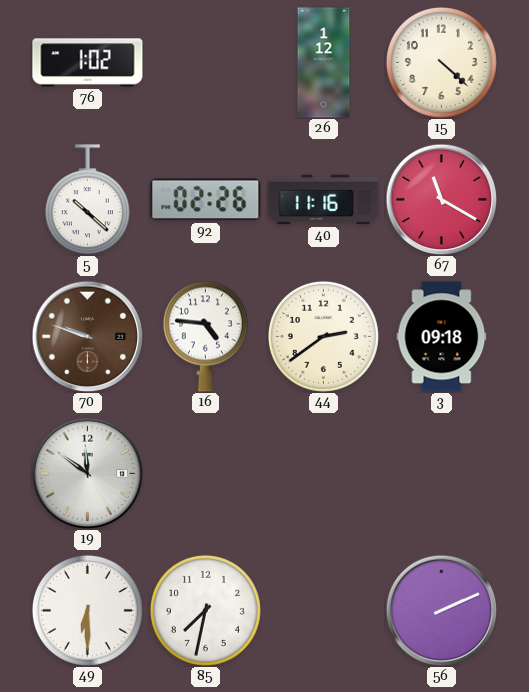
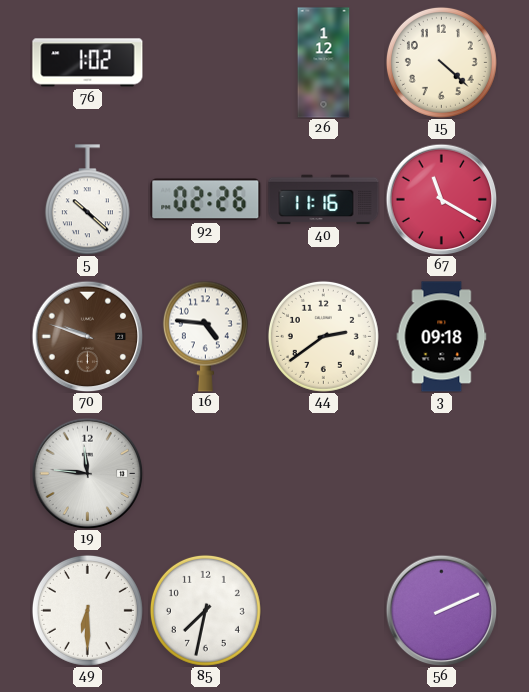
19: 11:51 -> 11:46 (87, 473)
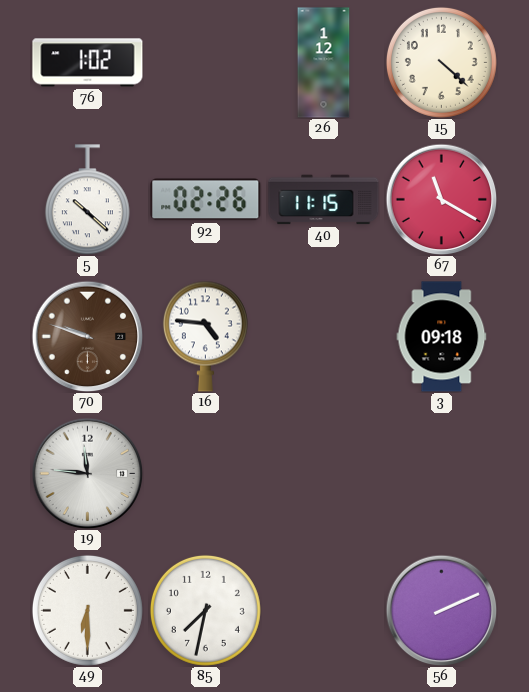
40: 11:16 -> 11:15 (324, 200)
44: 2:39 -> none (323, 336)
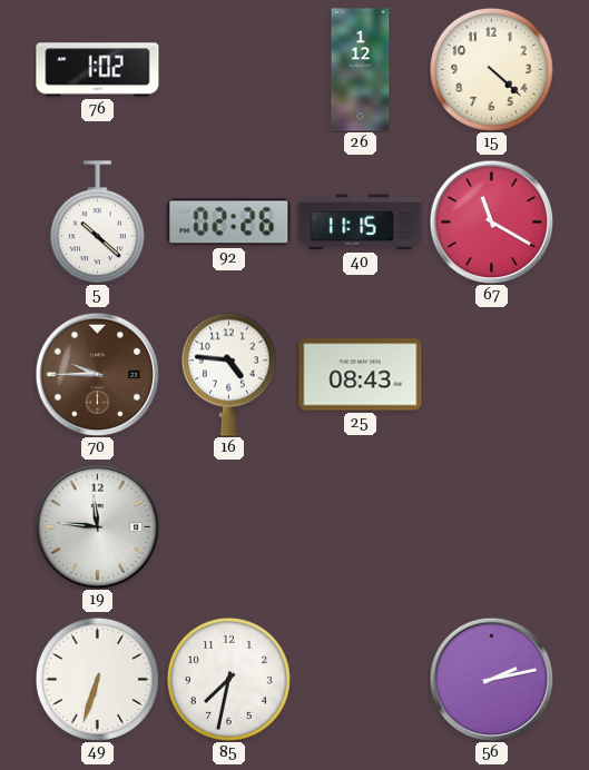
70: 9:48 -> 9:45 (97, 374)
25: none -> 08:43 (361, 375)
3: 09:18 -> none (442, 337)
49: 6:30 -> 6:33 (97, 679)
56: 2:11 -> 2:13 (491, 679)
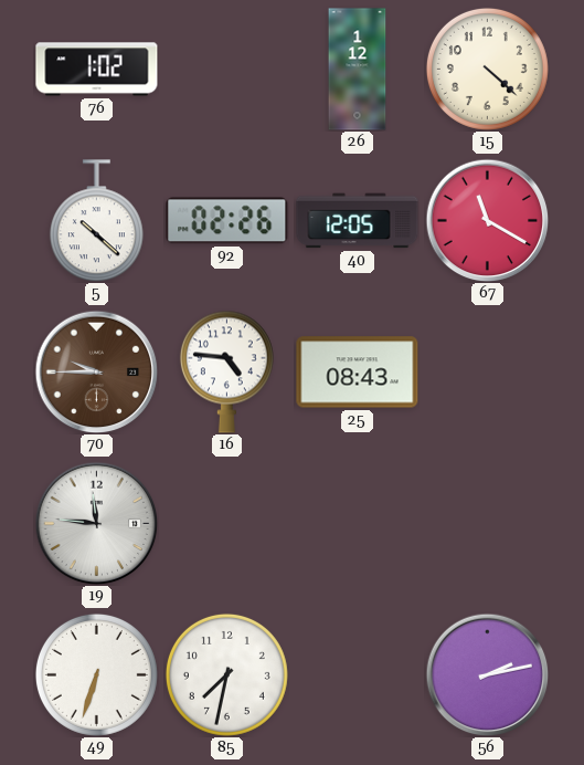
40: 11:15 -> 12:05 (358, 221)
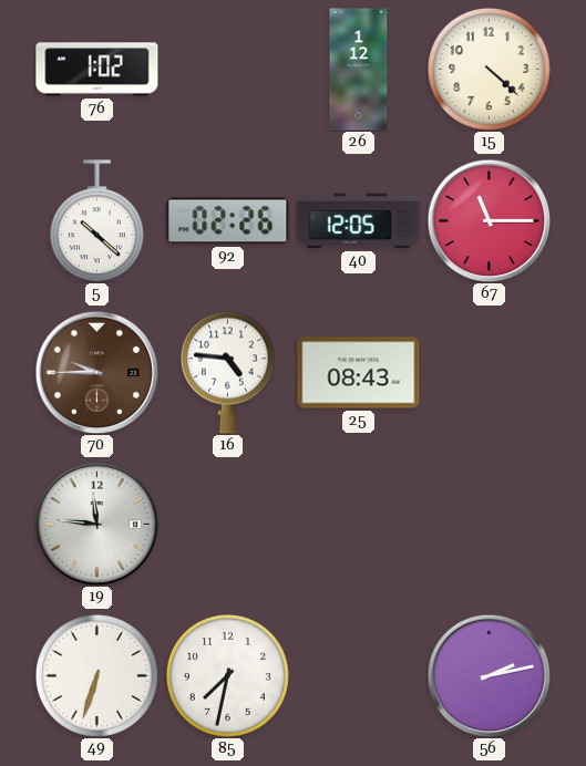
67: 11:20 -> 11:15 (489, 220)
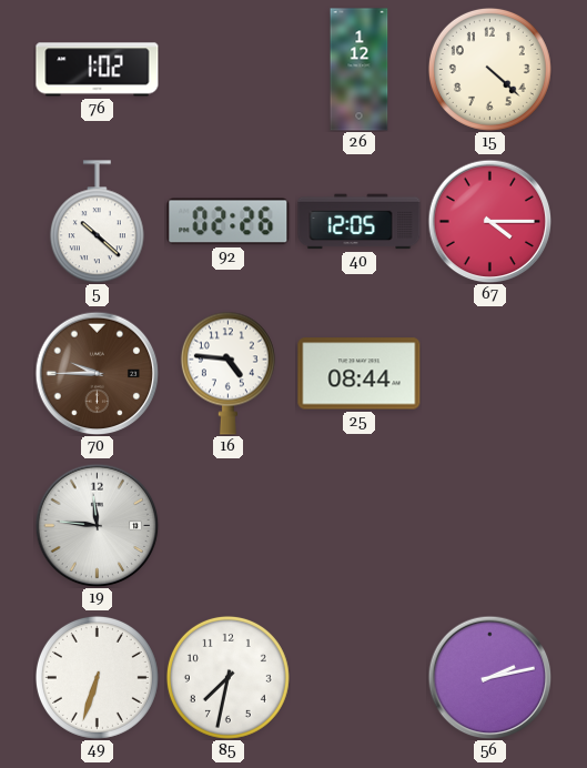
67: 11:15 -> 4:15 (489, 221)
25: 08:43 -> 08:44 (360, 374)
